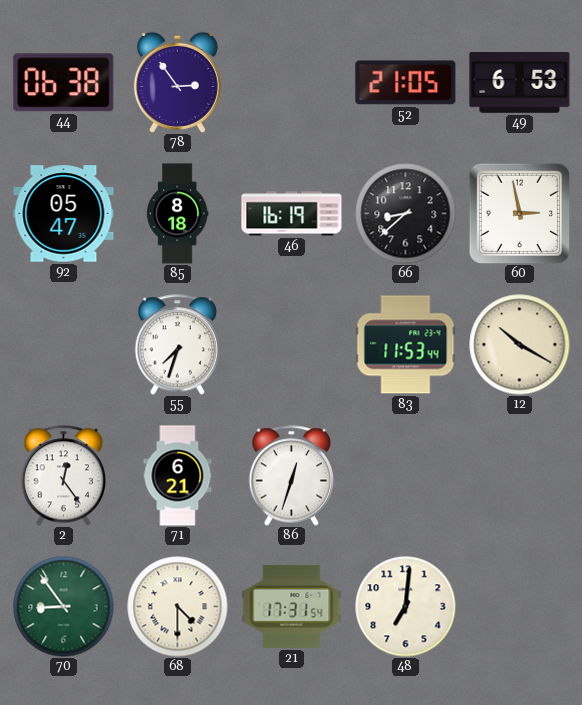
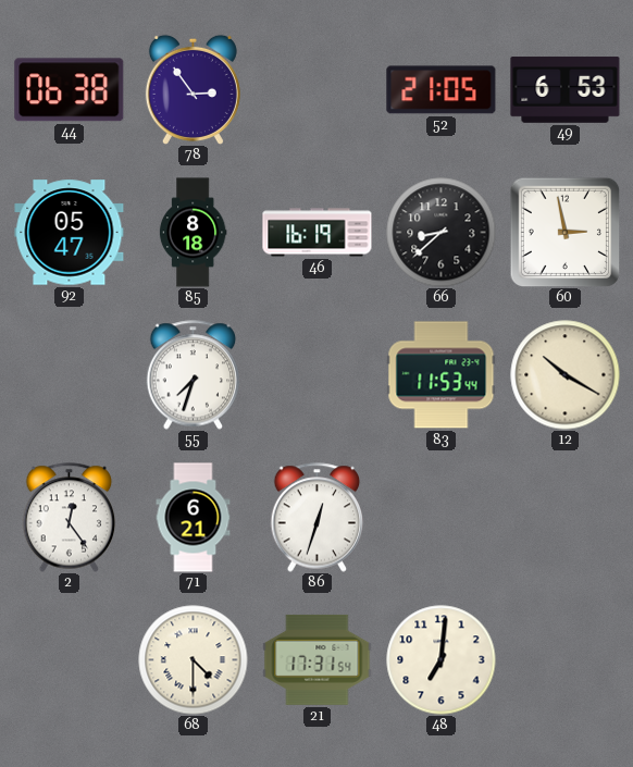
70: 8:54 -> none (64, 607)
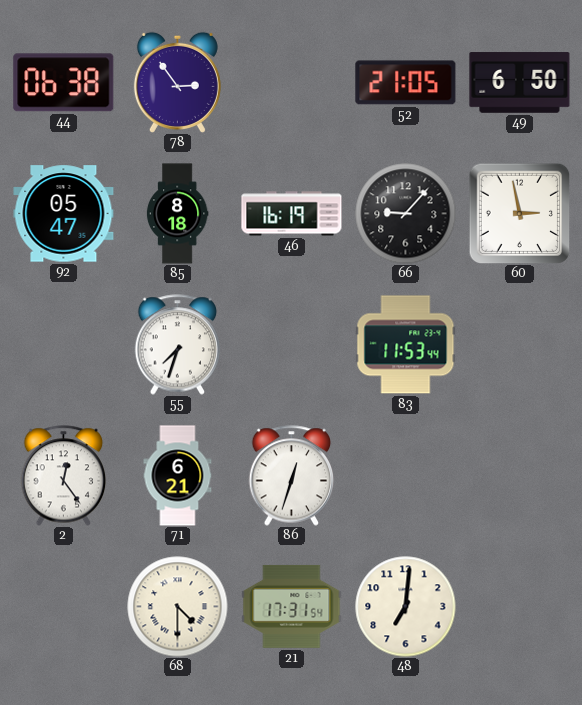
49: 6:53 -> 6:50 (520, 83)
66: 8:38 -> 9:07 (406, 214)
12: 10:20 -> none (566, 375)
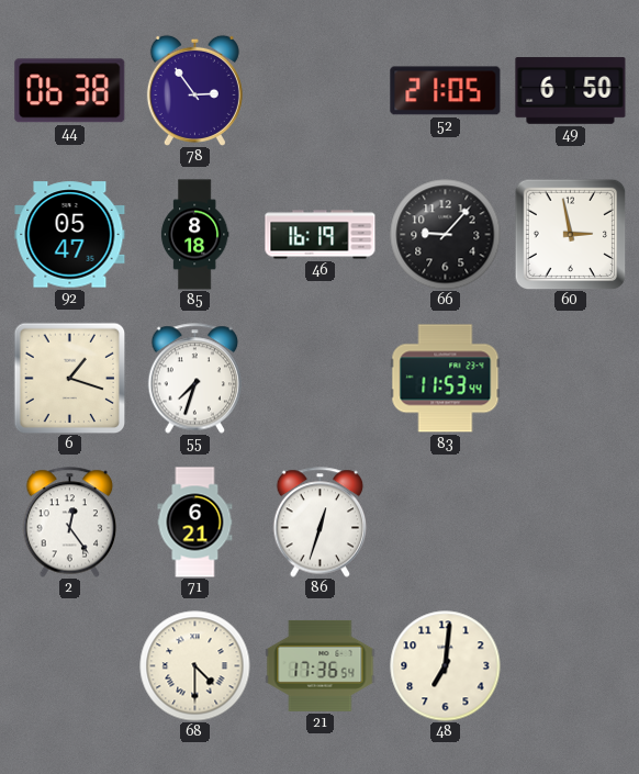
6: none -> 1:18 (69, 378)
21: 17:31 -> 17:36 (321, 665)
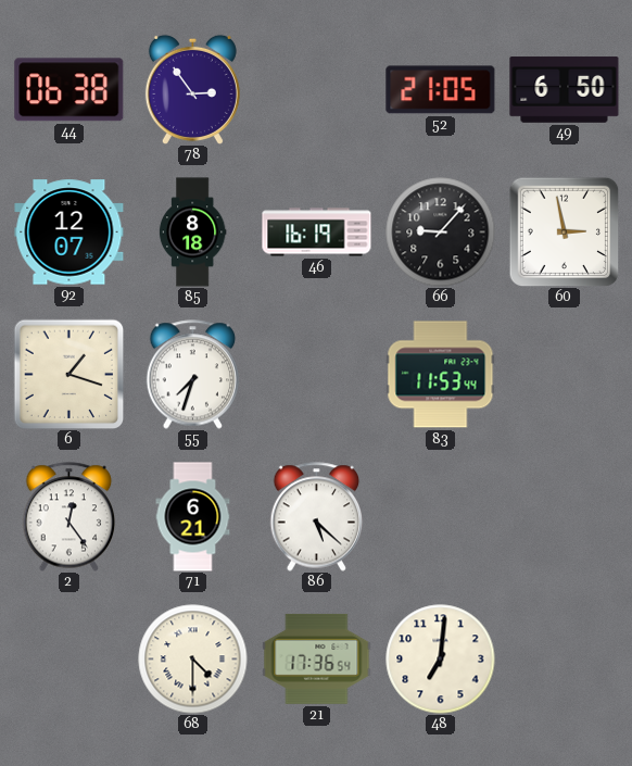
92: 05:47 -> 12:07 (69, 233)
86: 12:33 -> 5:22 (317, 517)
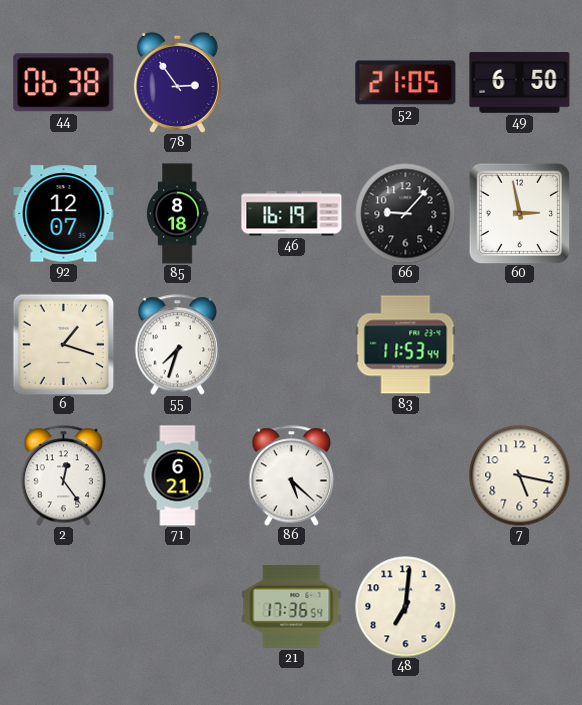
7: none -> 5:17 (520, 476)
68: 4:30 -> none (193, 660)
